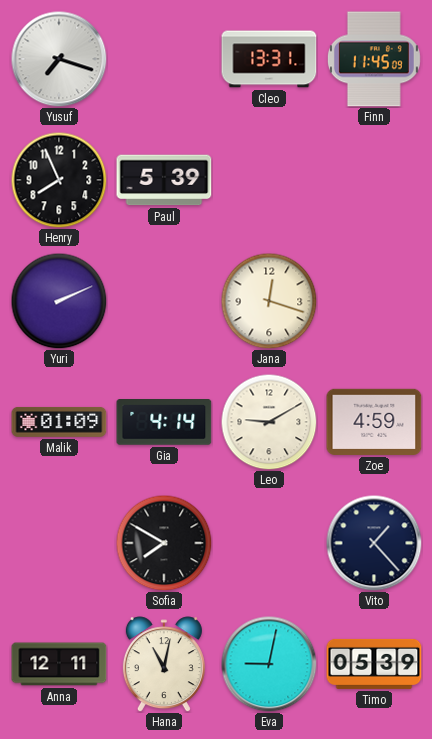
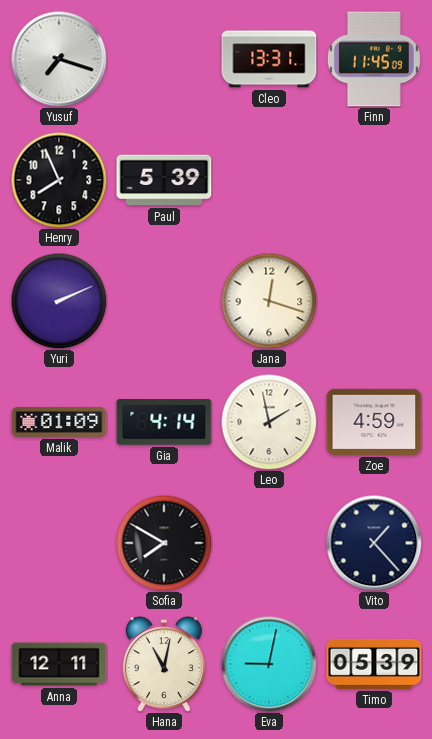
Leo: 9:10 -> 1:58 (269, 422)
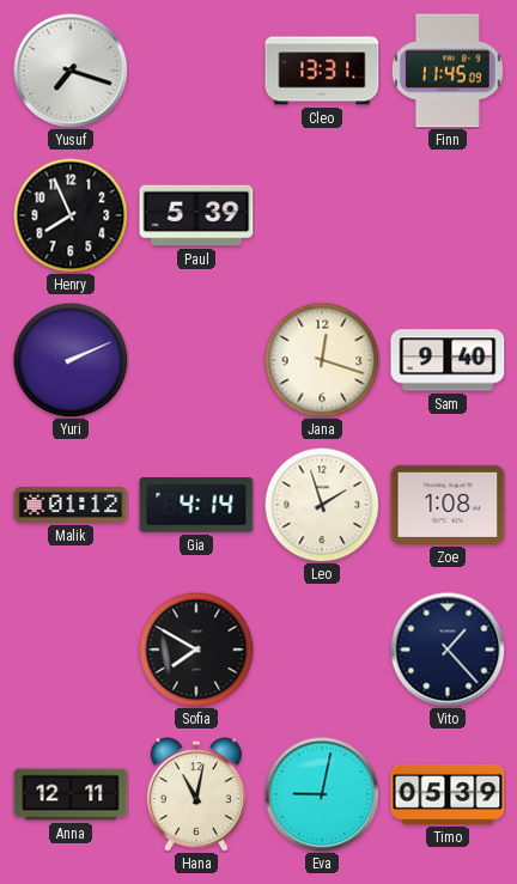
Sam: none -> 9:40 (448, 360)
Malik: 01:09 -> 01:12 (71, 505)
Leo: 1:58 -> 1:57 (322, 505)
Zoe: 4:59 -> 1:08 (448, 505)
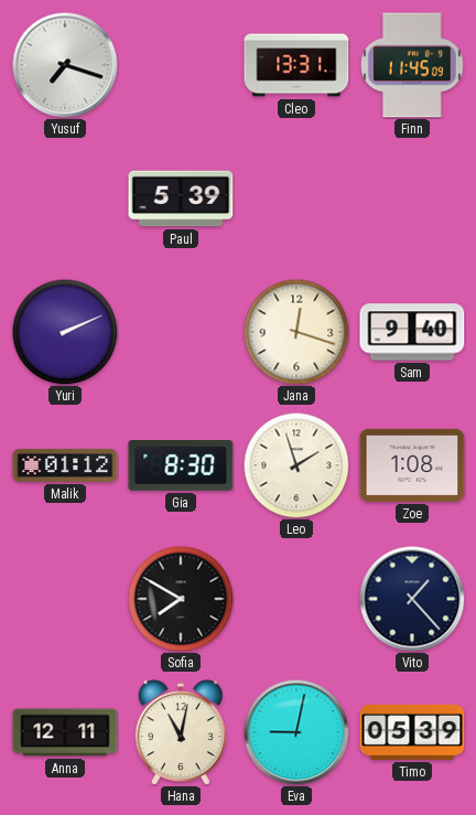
Henry: 7:56 -> none (71, 215)
Gia: 4:14 -> 8:30 (181, 467)
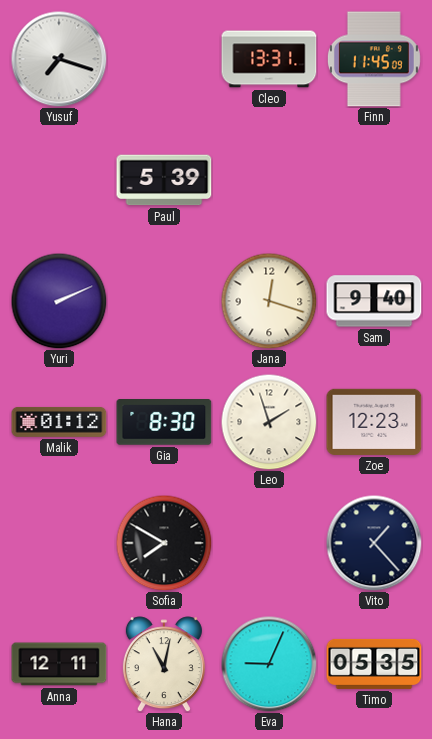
Zoe: 1:08 -> 12:23 (374, 422)
Eva: 9:02 -> 9:04 (269, 664)
Timo: 05:39 -> 05:35 (374, 664)
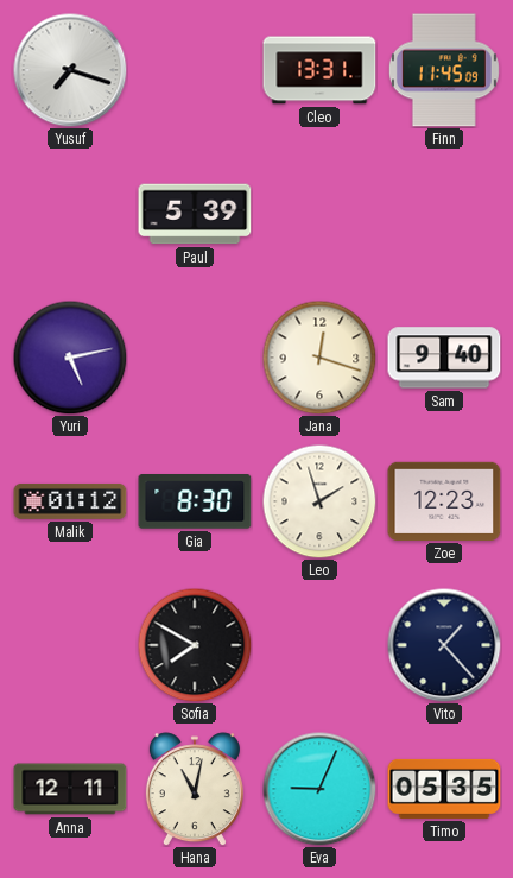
Yuri: 2:11 -> 5:13 (70, 358)
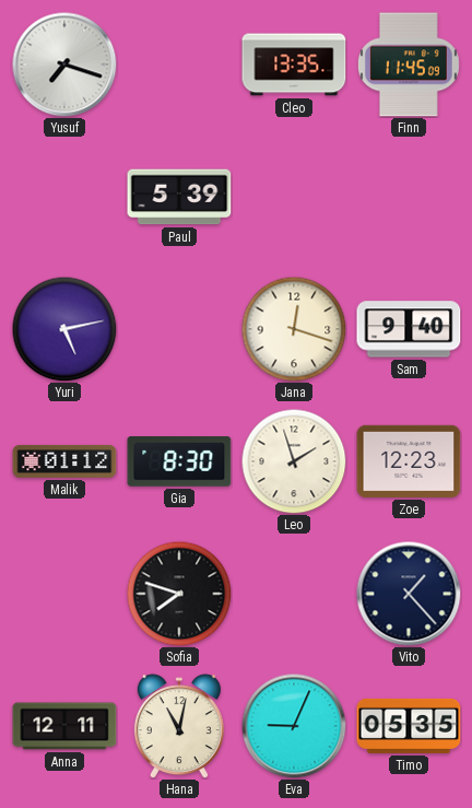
Cleo: 13:31 -> 13:35 (294, 65)
Sofia: 7:50 -> 7:48 (179, 594)
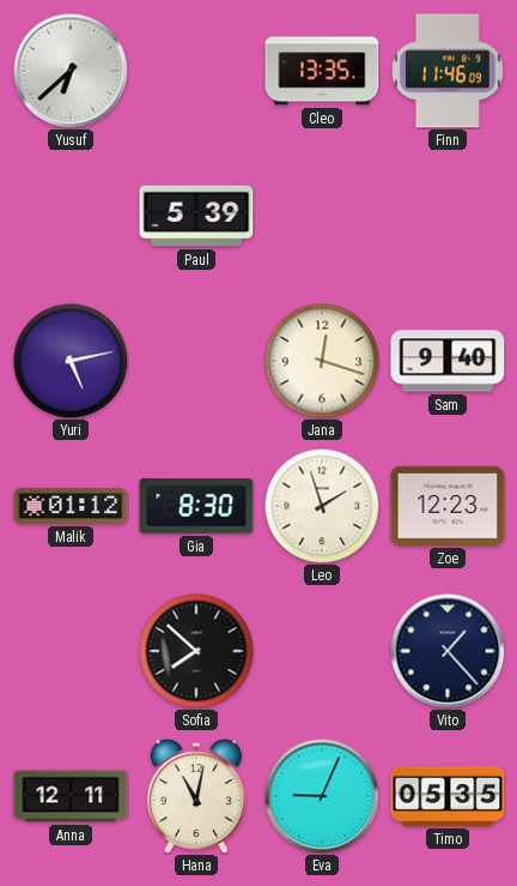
Yusuf: 7:18 -> 6:38 (71, 71)
Finn: 11:45 -> 11:46 (448, 71)
Sofia: 7:48 -> 7:52 (196, 651)
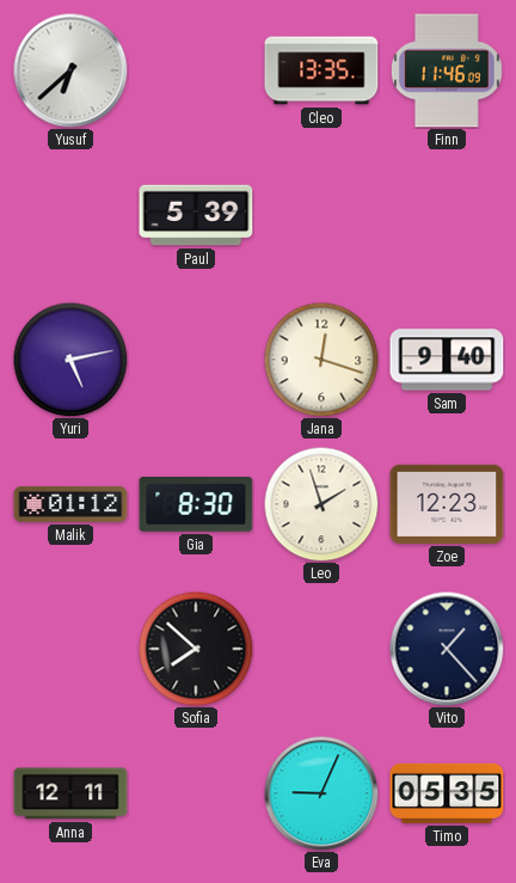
Hana: 11:02 -> none (196, 796)
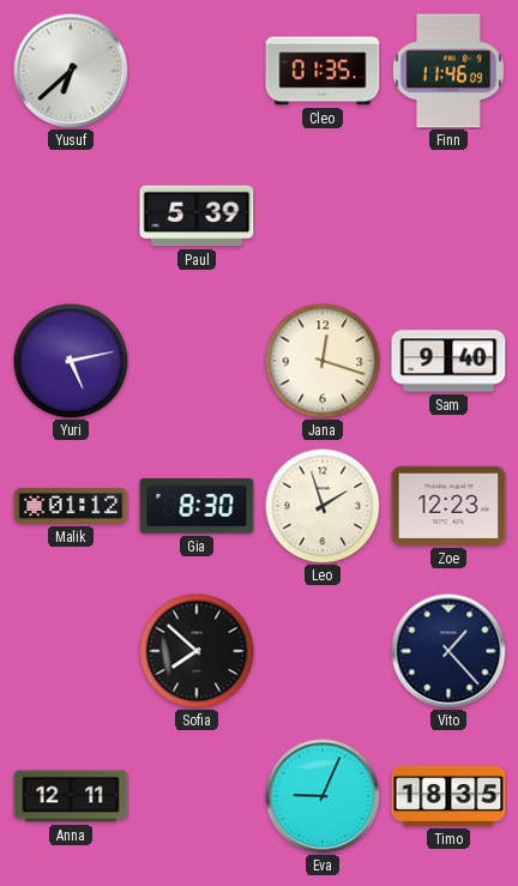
Cleo: 13:35 -> 01:35 (323, 71)
Timo: 05:35 -> 18:35 (448, 796)
